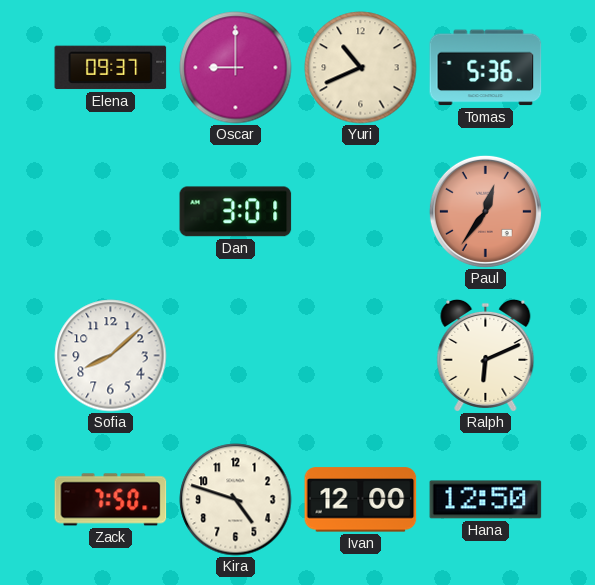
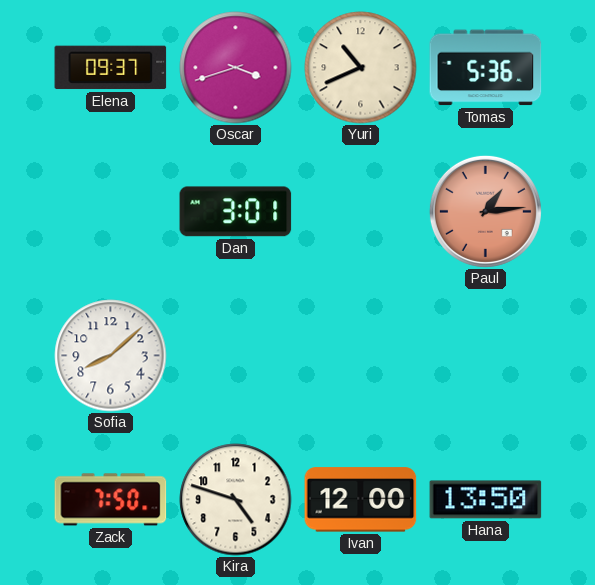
Oscar: 9:00 -> 3:42 (236, 68)
Paul: 12:36 -> 1:14 (485, 211)
Ralph: 6:11 -> none (486, 355)
Hana: 12:50 -> 13:50 (486, 500)
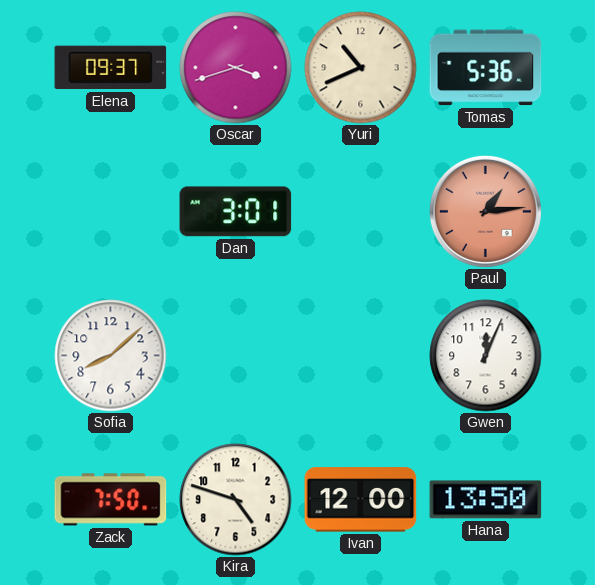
Gwen: none -> 12:04 (486, 356)
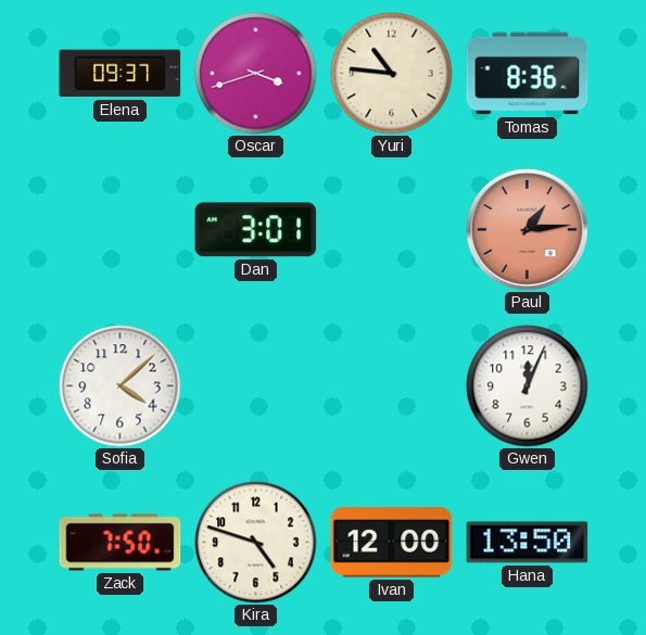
Yuri: 10:41 -> 10:46 (392, 74)
Tomas: 5:36 -> 8:36 (528, 74)
Sofia: 8:08 -> 4:08 (121, 386)
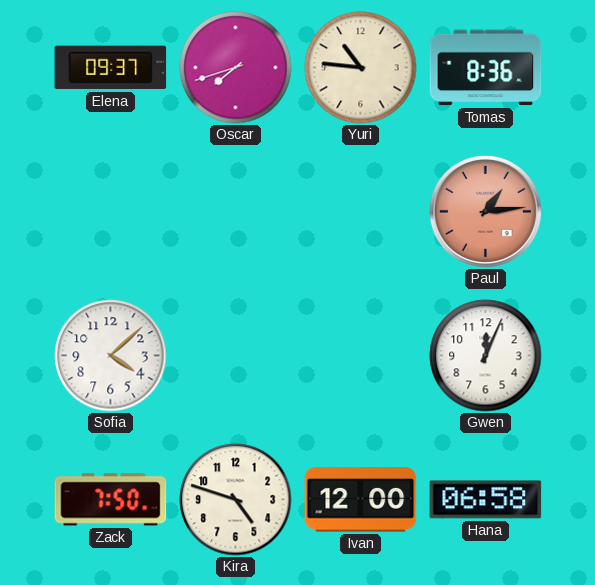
Oscar: 3:42 -> 7:42 (236, 68)
Dan: 3:01 -> none (256, 230)
Hana: 13:50 -> 06:58 (486, 500)
